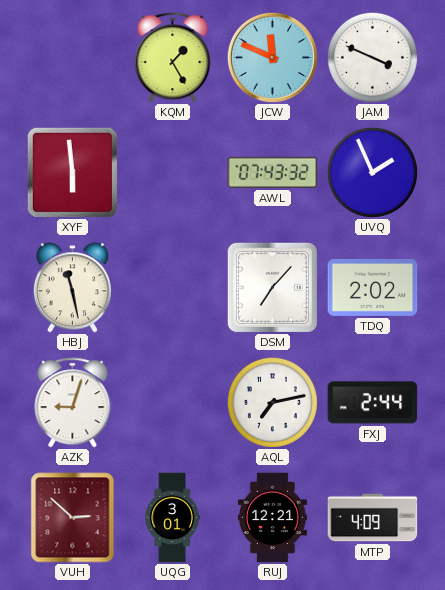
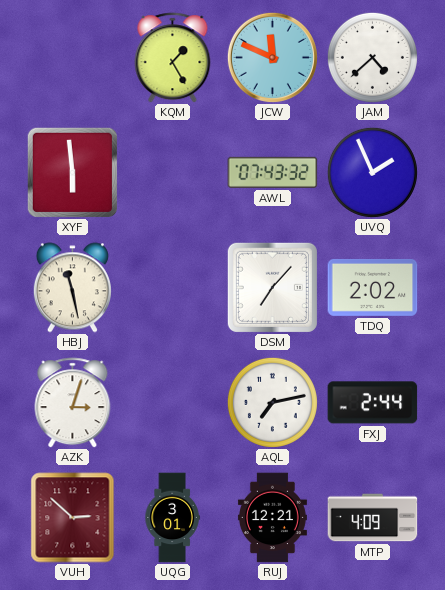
JAM: 3:49 -> 4:38 (372, 57)
AZK: 9:03 -> 3:03 (73, 403)
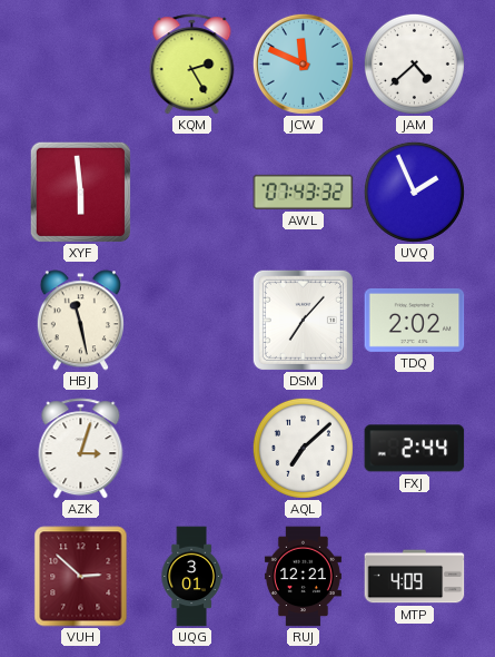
KQM: 1:25 -> 2:25 (192, 65)
AQL: 7:13 -> 7:08 (303, 448)
